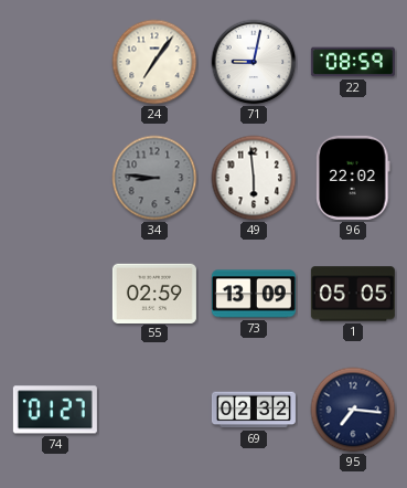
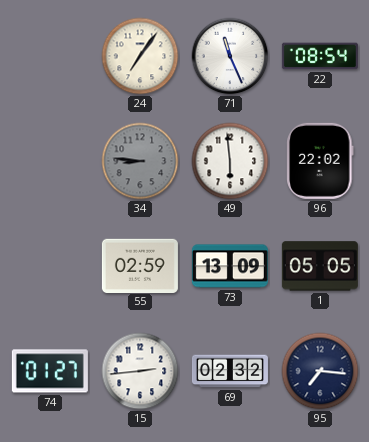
71: 9:02 -> 11:26 (230, 56)
22: 08:59 -> 08:54 (320, 56)
15: none -> 2:44 (140, 371)
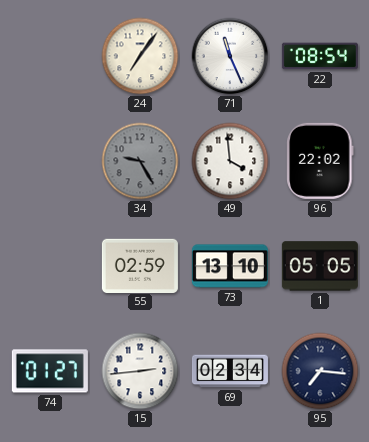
34: 8:46 -> 9:25 (140, 161)
49: 5:59 -> 3:59 (230, 161)
73: 13:09 -> 13:10 (230, 266)
69: 02:32 -> 02:34 (230, 371)
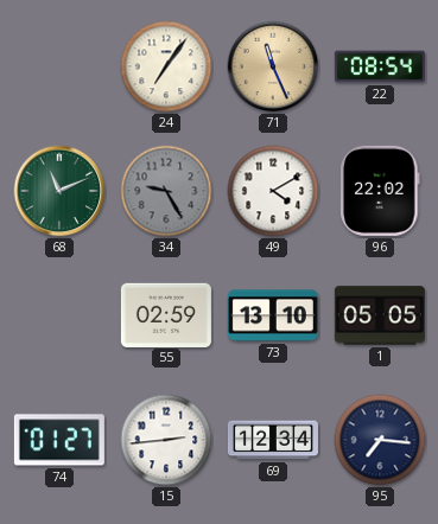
71 dial: white -> champagne (273, 66)
68: none -> 11:11 (59, 191)
49: 3:59 -> 4:10 (273, 191)
69: 02:34 -> 12:34 (273, 440)
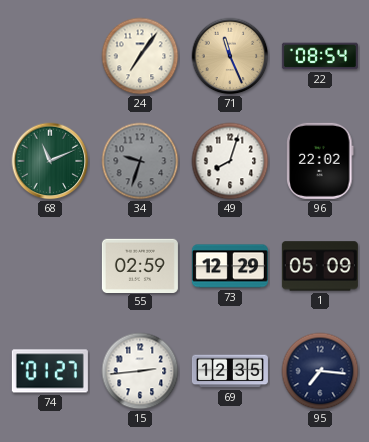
34: 9:25 -> 9:33 (140, 161)
49: 4:10 -> 8:03 (230, 161)
73: 13:10 -> 12:29 (230, 266)
1: 05:05 -> 05:09 (320, 266)
69: 12:34 -> 12:35 (230, 371)
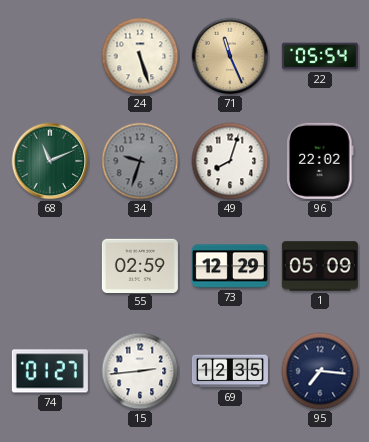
24: 7:06 -> 5:27 (140, 56)
22: 08:54 -> 05:54 (320, 56)
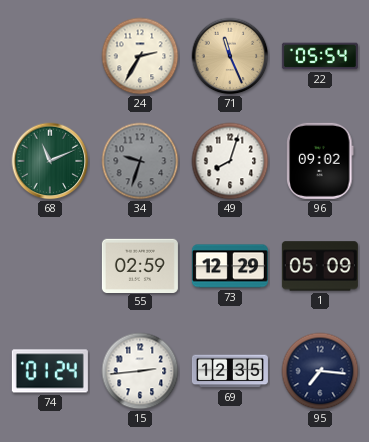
24: 5:27 -> 2:35 (140, 56)
96: 22:02 -> 09:02 (320, 161)
74: 01:27 -> 01:24 (50, 371)
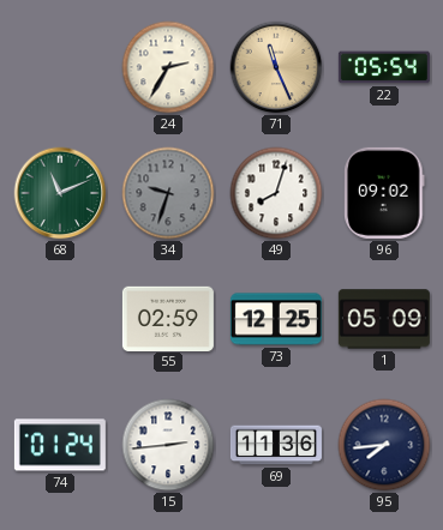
73: 12:29 -> 12:25 (276, 319)
69: 12:35 -> 11:36 (276, 445)
95: 7:16 -> 7:44 (384, 445)
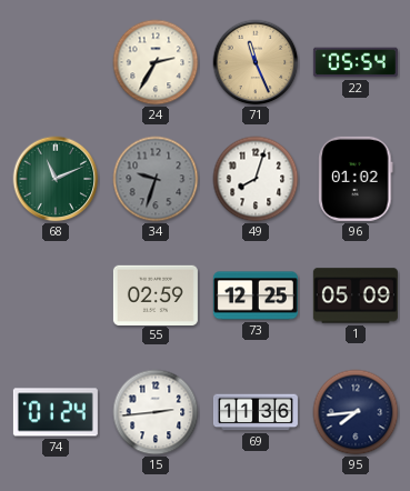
96: 09:02 -> 01:02 (356, 179)
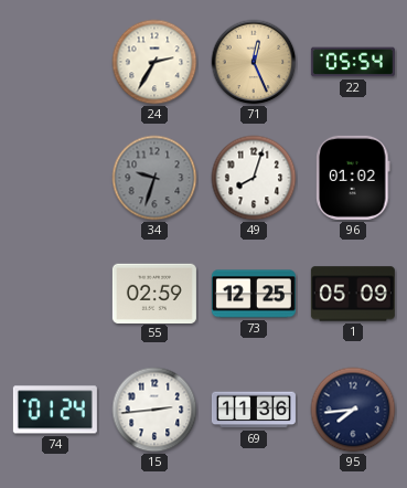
71: 11:26 -> 12:26 (254, 62)
68: 11:11 -> none (56, 179)
